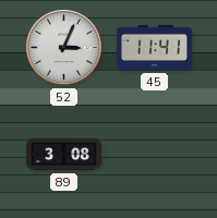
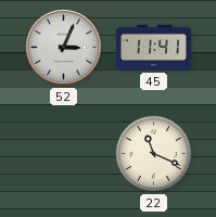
89: 3:08 -> none (63, 155)
22: none -> 11:19 (154, 154)
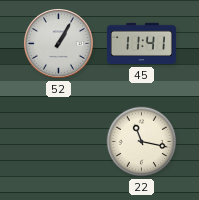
52: 3:04 -> 1:05 (59, 44)
22: 11:19 -> 11:17 (142, 142)
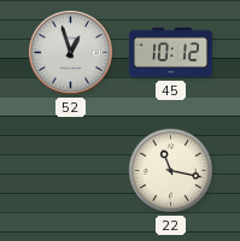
52: 1:05 -> 12:57 (71, 53)
45: 11:41 -> 10:12 (170, 53)
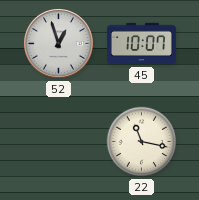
45: 10:12 -> 10:07 (141, 44)
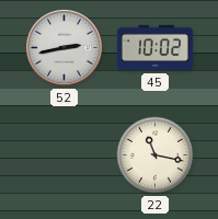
52: 12:57 -> 2:43 (65, 48)
45: 10:07 -> 10:02 (154, 48)
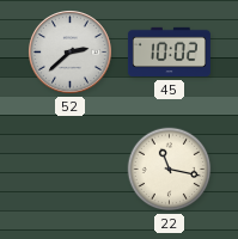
52: 2:43 -> 2:38 (71, 53)
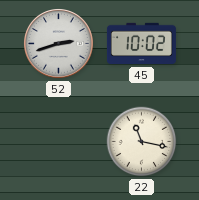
52: 2:38 -> 2:42 (59, 44)
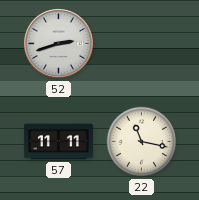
45: 10:02 -> none (141, 44)
57: none -> 11:11 (58, 142)
